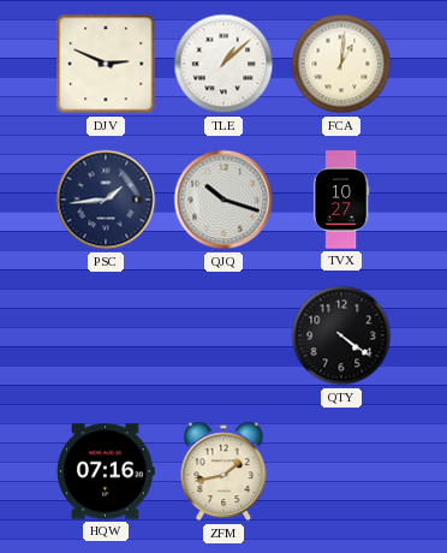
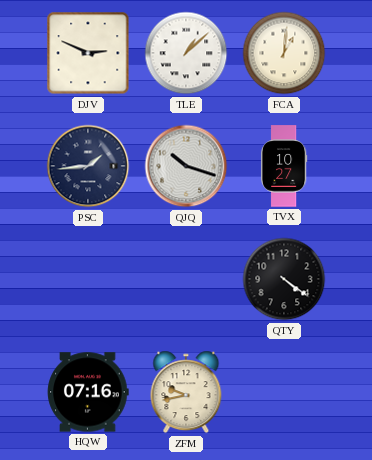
ZFM: 1:43 -> 9:43 (186, 392)
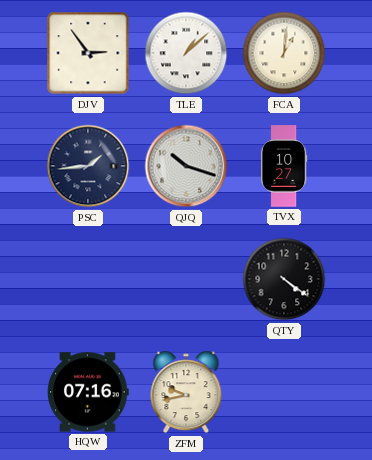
DJV: 2:49 -> 2:54 (88, 53)
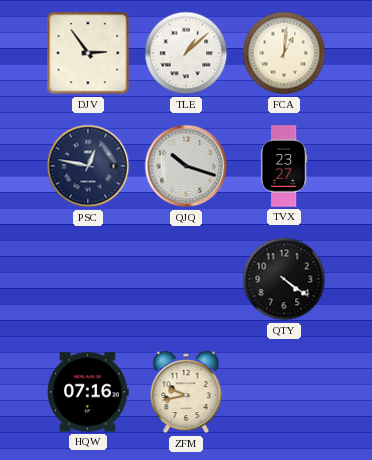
PSC: 1:44 -> 12:47 (88, 166)
TVX: 10:27 -> 23:27 (284, 166)
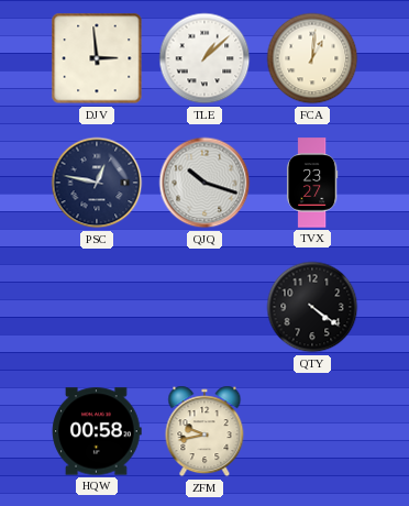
DJV: 2:54 -> 2:59 (97, 58)
HQW: 07:16 -> 00:58 (97, 431)
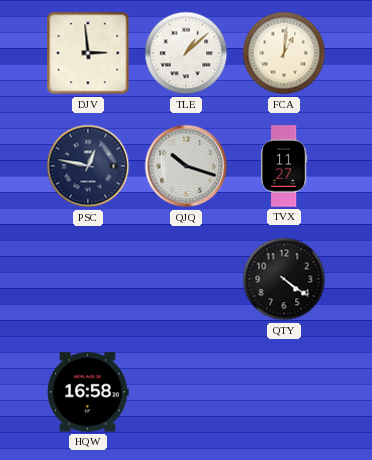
TVX: 23:27 -> 11:27 (284, 166)
HQW: 00:58 -> 16:58 (88, 392)
ZFM: 9:43 -> none (204, 431)
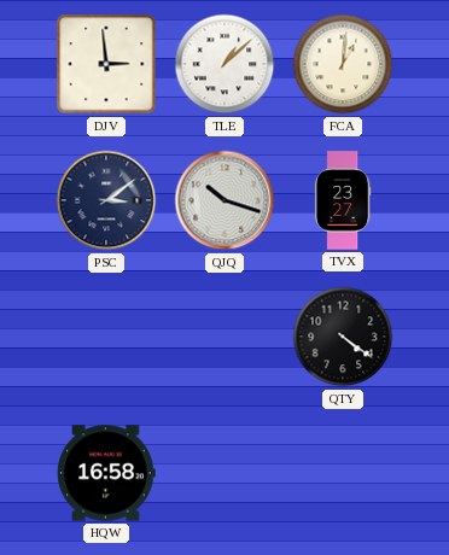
PSC: 12:47 -> 3:09 (106, 200)
TVX: 11:27 -> 23:27 (343, 200)
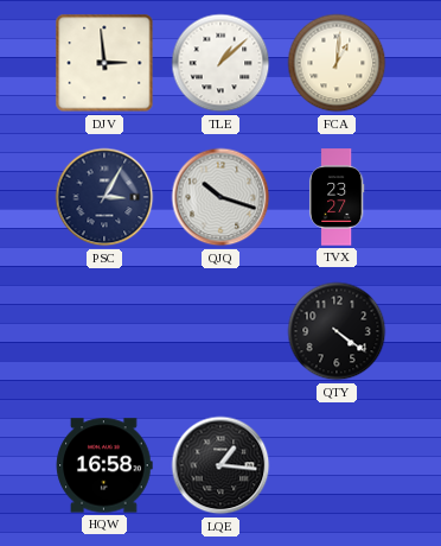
PSC: 3:09 -> 3:05 (104, 197)
LQE: none -> 1:16 (220, 465)
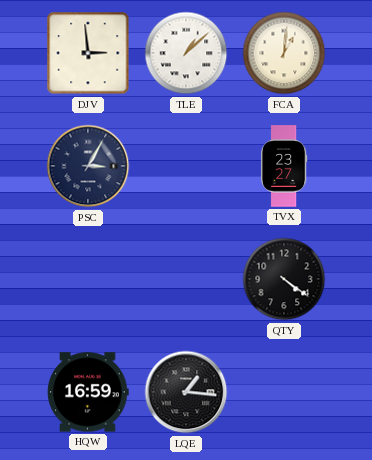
QJQ: 10:18 -> none (220, 197)
HQW: 16:58 -> 16:59 (88, 392)
